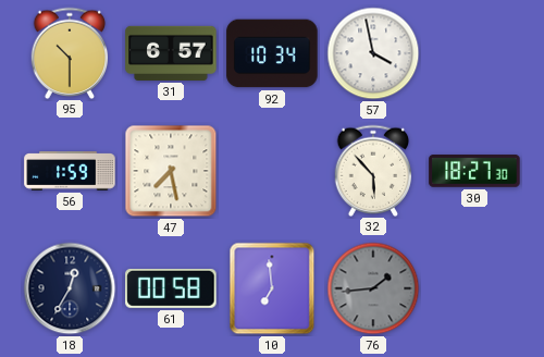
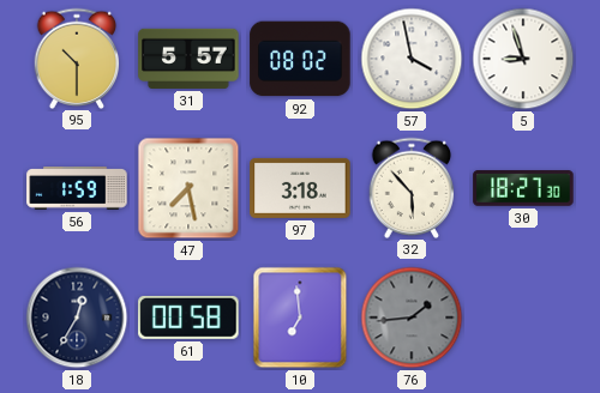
31: 6:57 -> 5:57 (188, 59)
92: 10:34 -> 08:02 (300, 59)
5: none -> 8:57 (523, 59)
97: none -> 3:18 (300, 188)
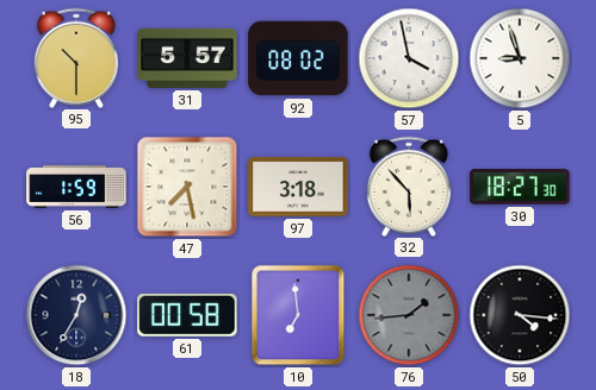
50: none -> 4:16 (520, 315)
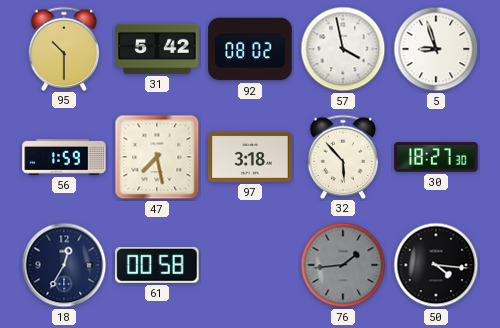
31: 5:57 -> 5:42 (157, 49)
10: 6:59 -> none (298, 315)
